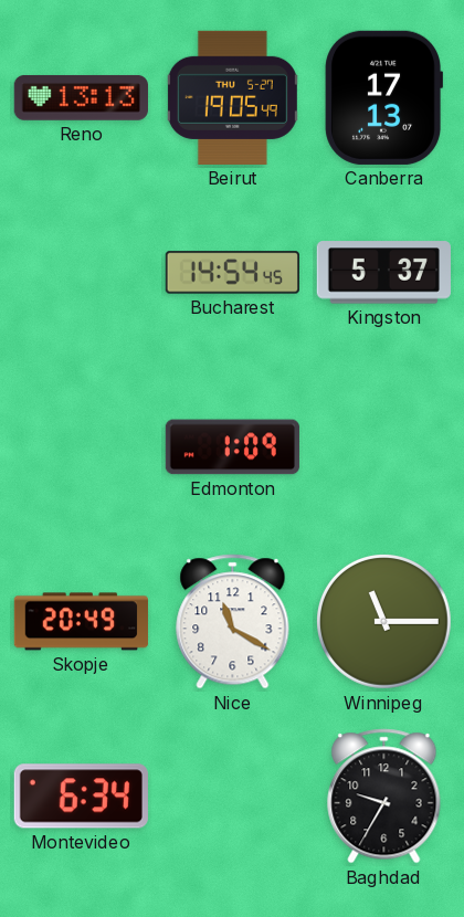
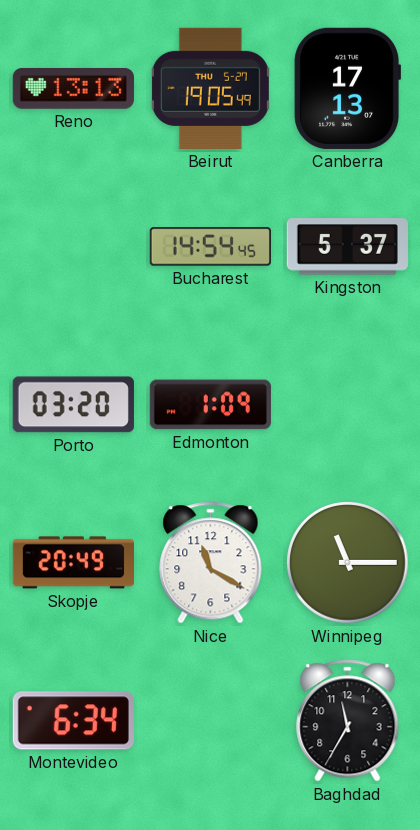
Porto: none -> 03:20 (73, 405)
Baghdad: 9:35 -> 11:35 (348, 721)
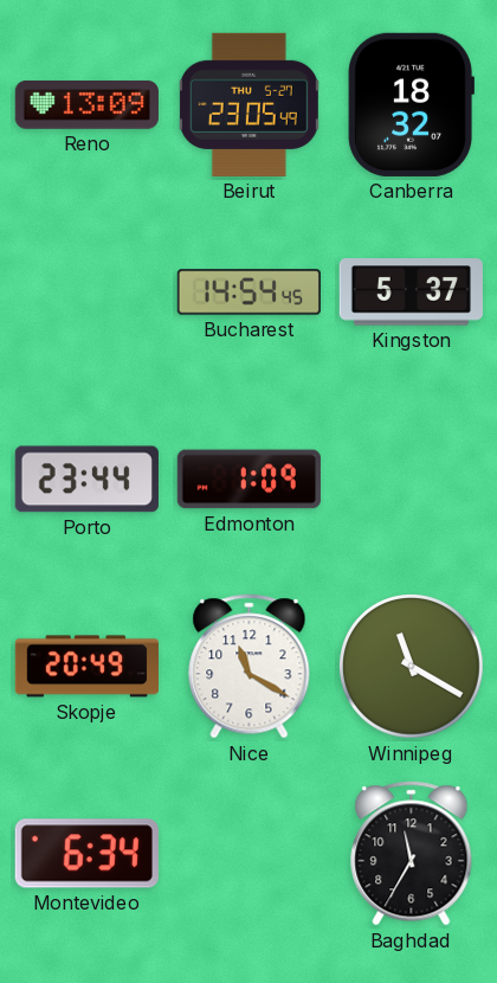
Reno: 13:13 -> 13:09 (86, 104)
Beirut: 19:05 -> 23:05 (248, 104)
Canberra: 17:13 -> 18:32 (411, 104)
Porto: 03:20 -> 23:44 (86, 480)
Winnipeg: 11:15 -> 11:20 (412, 667)
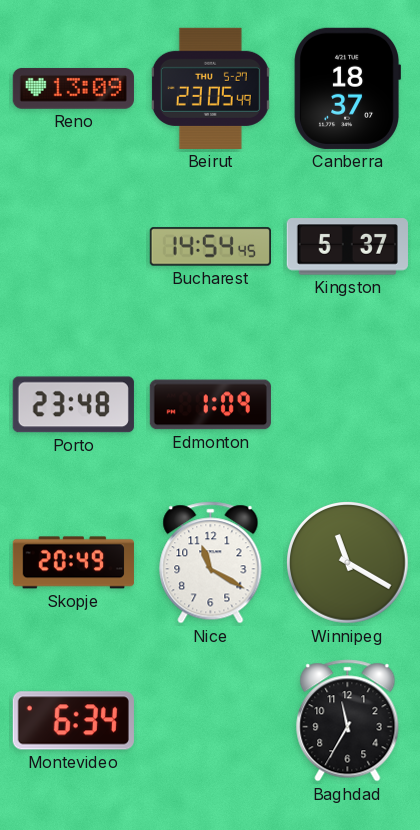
Canberra: 18:32 -> 18:37 (347, 88)
Porto: 23:44 -> 23:48 (73, 405)
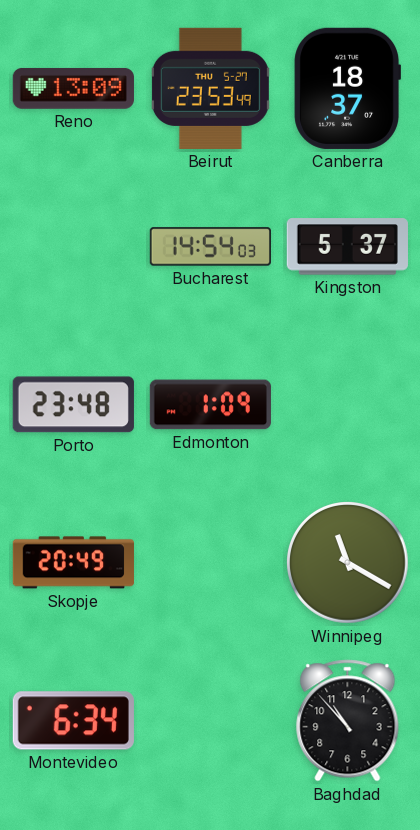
Beirut: 23:05 -> 23:53 (210, 88)
Bucharest: 14:54:45 -> 14:54:03 (210, 247)
Nice: 11:20 -> none (211, 563)
Baghdad: 11:35 -> 10:53 (348, 721)
